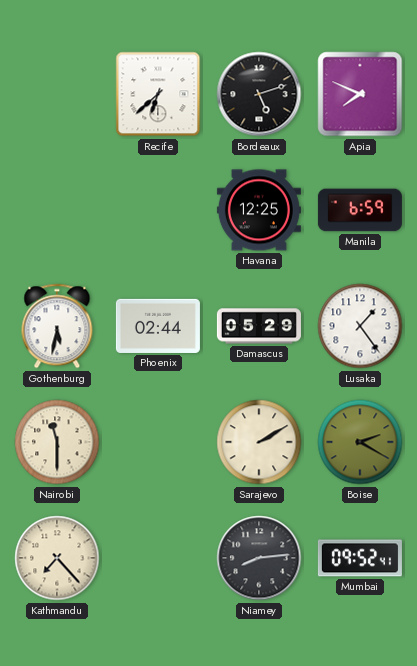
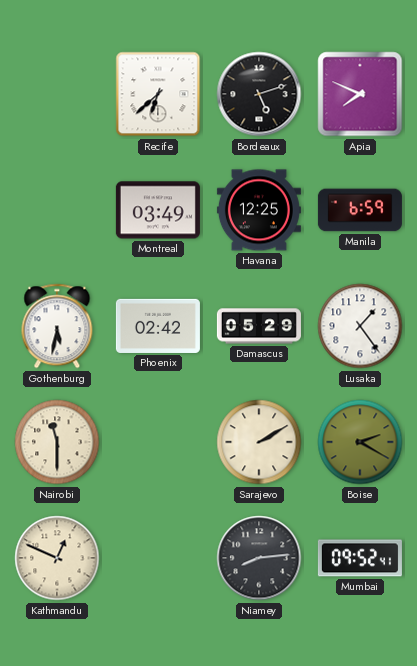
Montreal: none -> 03:49 (158, 210)
Phoenix: 02:44 -> 02:42 (158, 326)
Kathmandu: 7:23 -> 12:49 (57, 558)
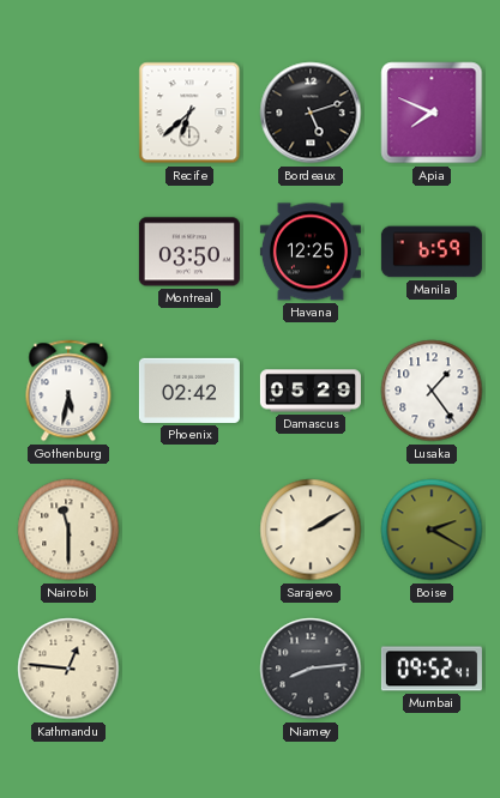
Montreal: 03:49 -> 03:50 (189, 252)
Kathmandu: 12:49 -> 12:46 (68, 669)
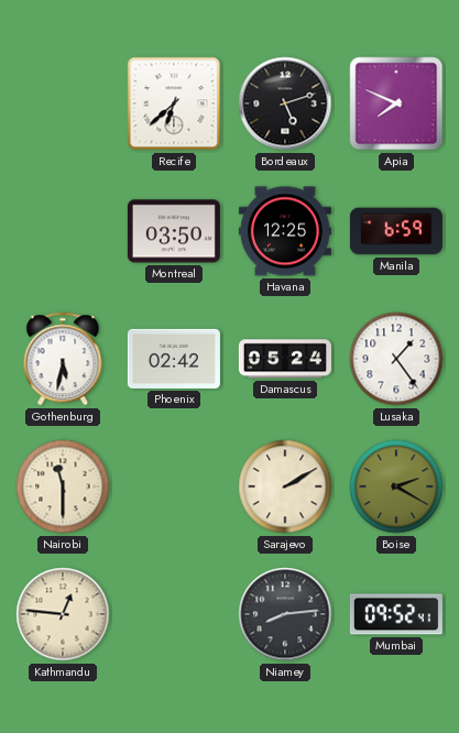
Damascus: 05:29 -> 05:24 (285, 359)
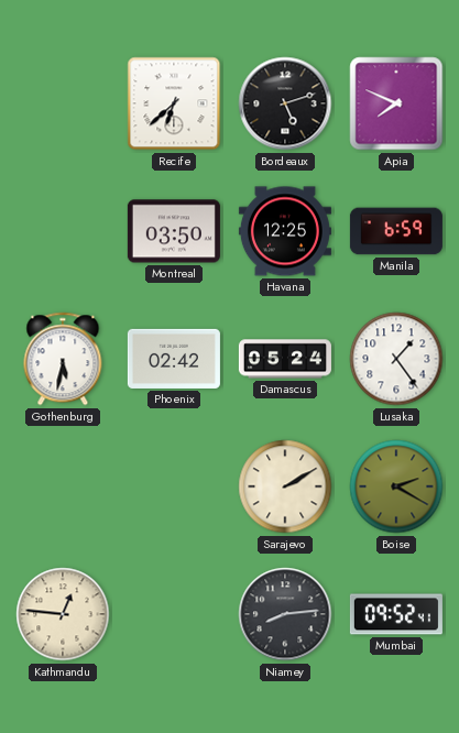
Nairobi: 11:30 -> none (63, 486)
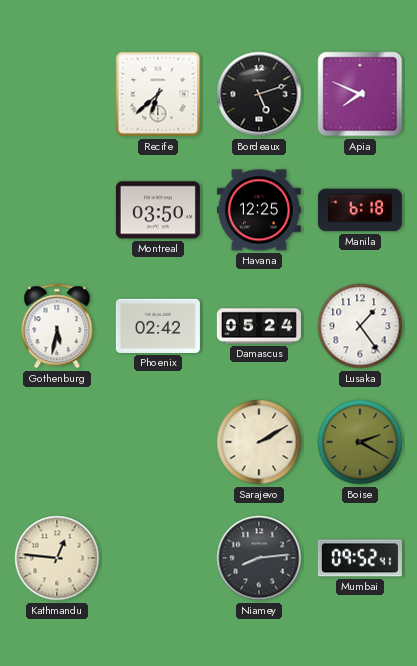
Manila: 6:59 -> 6:18 (360, 210)
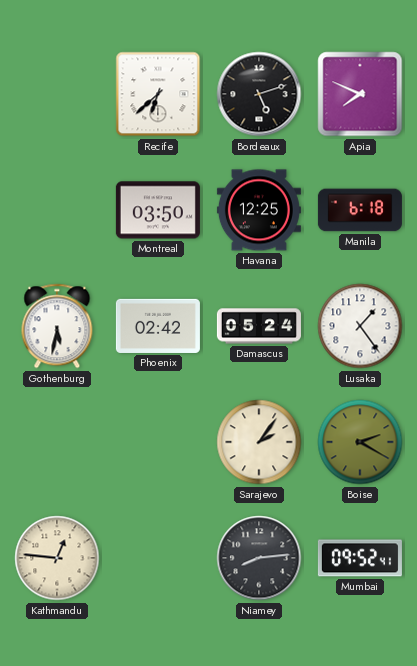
Sarajevo: 2:10 -> 2:06 (259, 442)
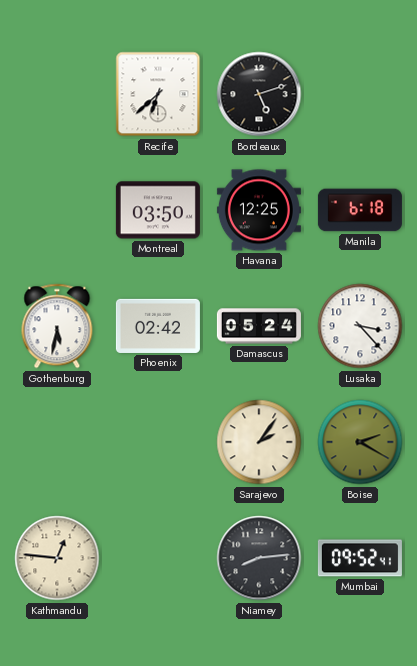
Apia: 7:49 -> none (360, 94)
Lusaka: 1:24 -> 3:23 (360, 326)
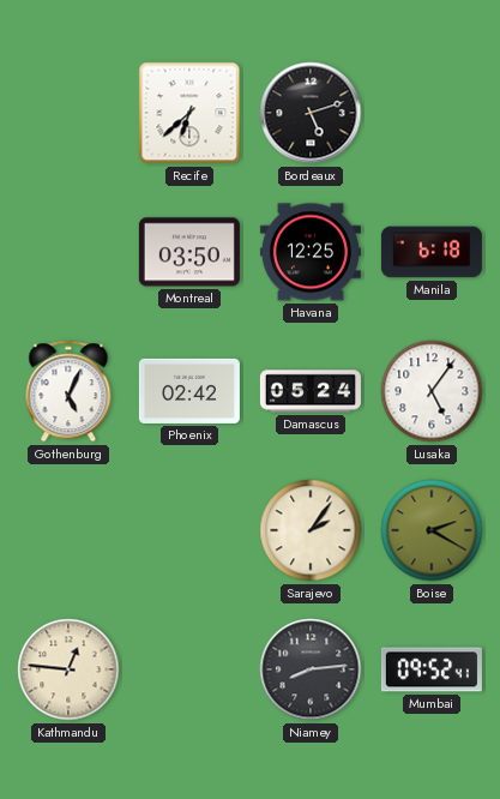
Gothenburg: 5:32 -> 5:04 (68, 391)
Lusaka: 3:23 -> 5:06 (432, 391)
